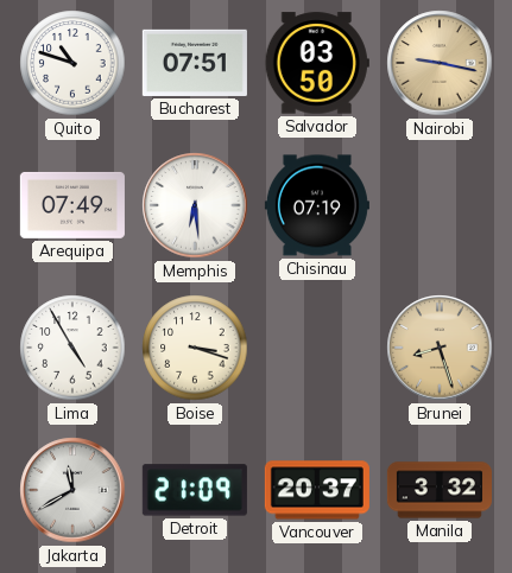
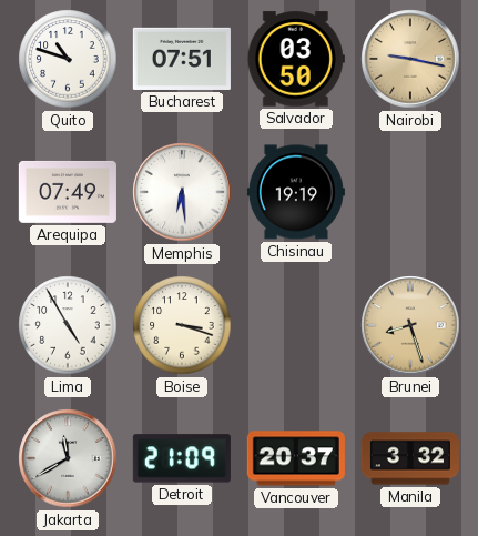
Chisinau: 07:19 -> 19:19 (296, 192)
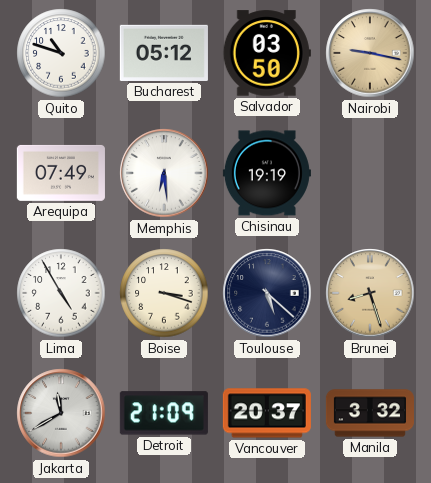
Bucharest: 07:51 -> 05:12 (164, 53)
Toulouse: none -> 5:22 (267, 293)
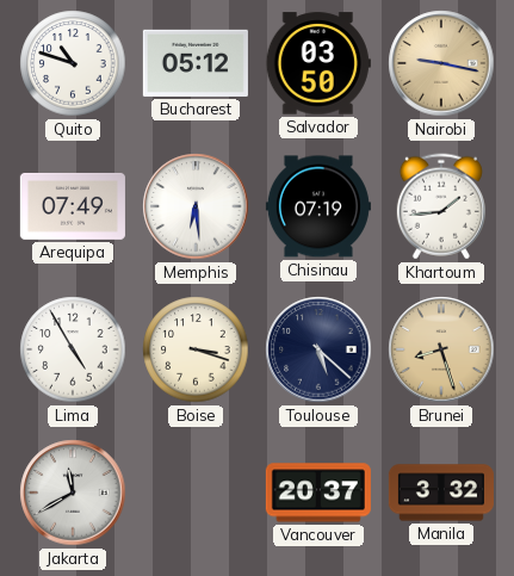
Chisinau: 19:19 -> 07:19 (318, 206)
Khartoum: none -> 1:44 (441, 206)
Detroit: 21:09 -> none (164, 413)
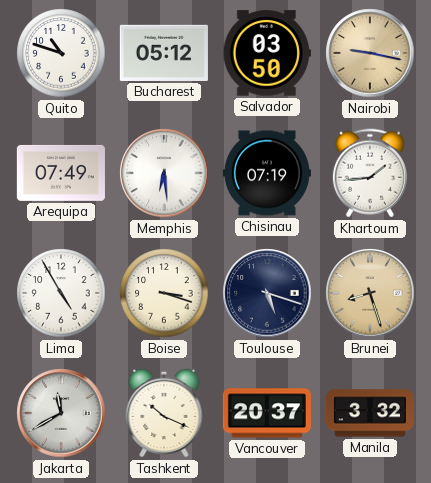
Toulouse: 5:22 -> 5:18 (267, 293)
Tashkent: none -> 10:19 (164, 413)
